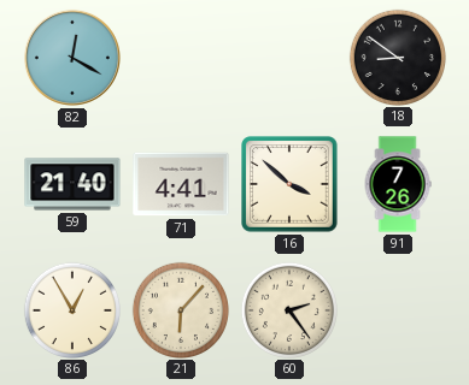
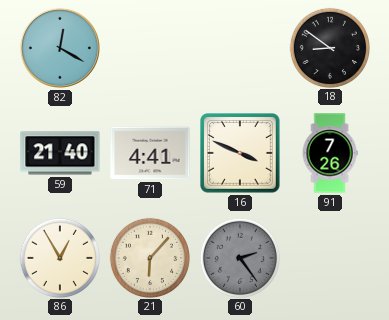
16: 3:52 -> 3:49 (240, 153)
60 dial: cream -> grey (239, 257)
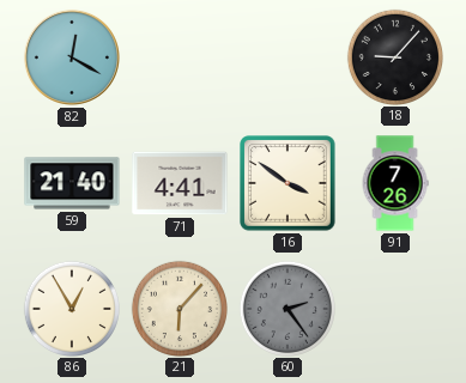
18: 8:51 -> 9:07 (394, 56)
16: 3:49 -> 3:51 (288, 183)
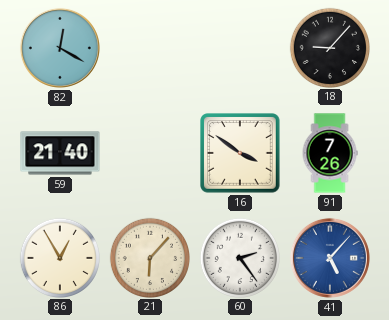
71: 4:41 -> none (180, 183)
60 dial: grey -> white (239, 257)
41: none -> 5:07 (330, 258)
